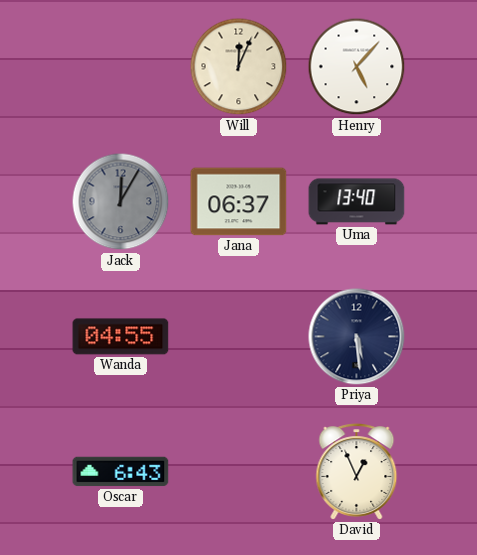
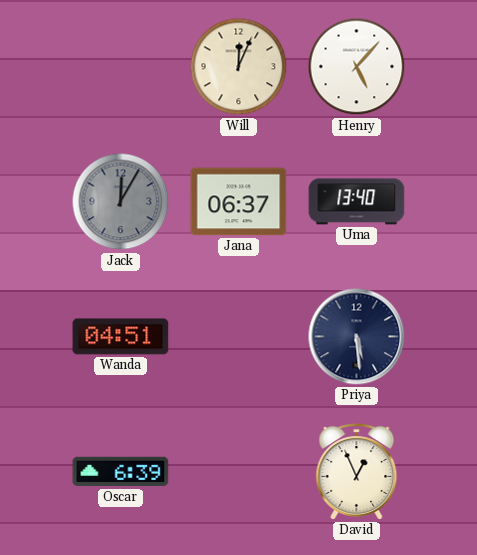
Wanda: 04:55 -> 04:51 (121, 337)
Oscar: 6:43 -> 6:39 (121, 472)
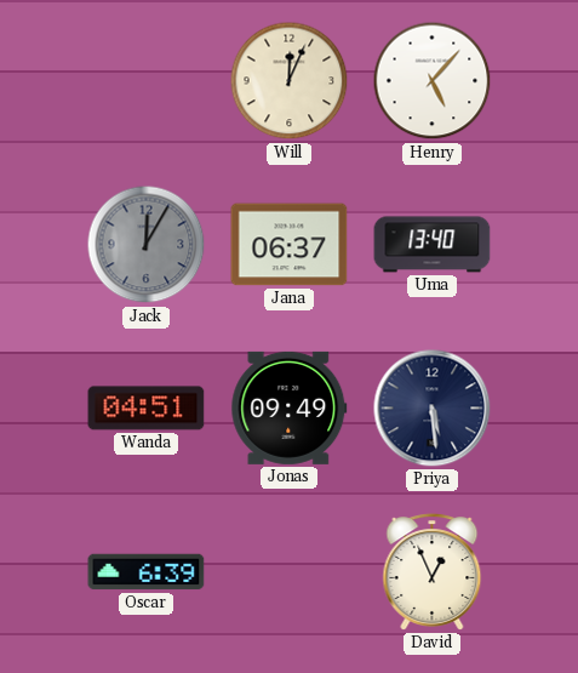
Jonas: none -> 09:49 (290, 407)
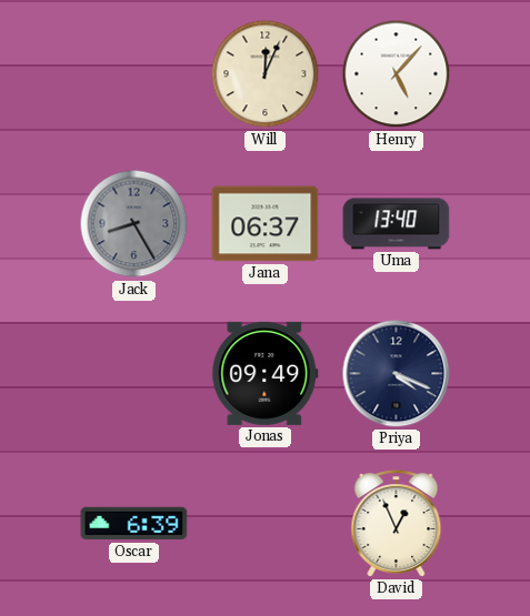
Jack: 12:05 -> 8:25 (134, 224)
Wanda: 04:51 -> none (147, 409)
Priya: 5:29 -> 4:19 (397, 374)
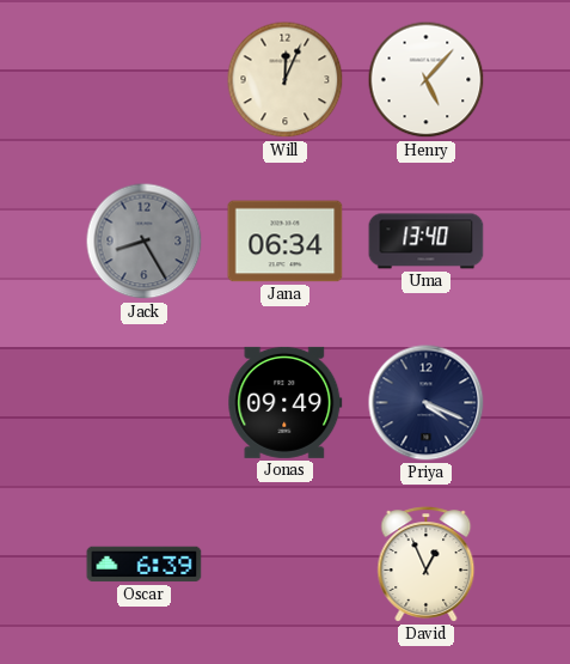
Jana: 06:37 -> 06:34 (286, 242)
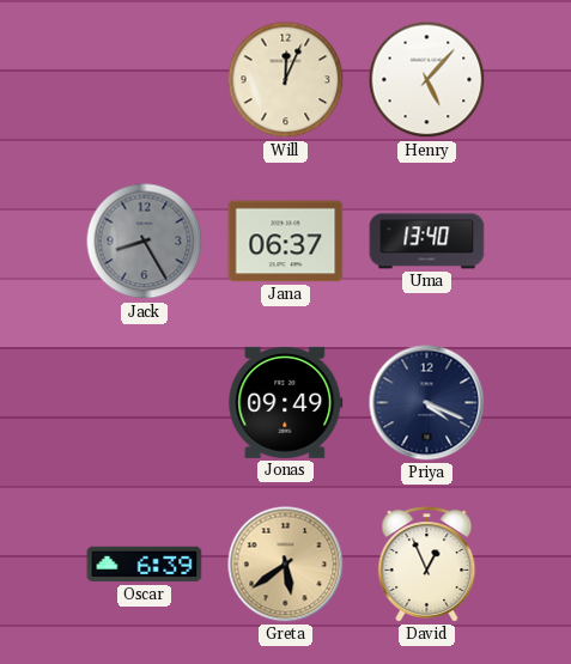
Jana: 06:34 -> 06:37 (286, 242)
Greta: none -> 5:39 (286, 565)
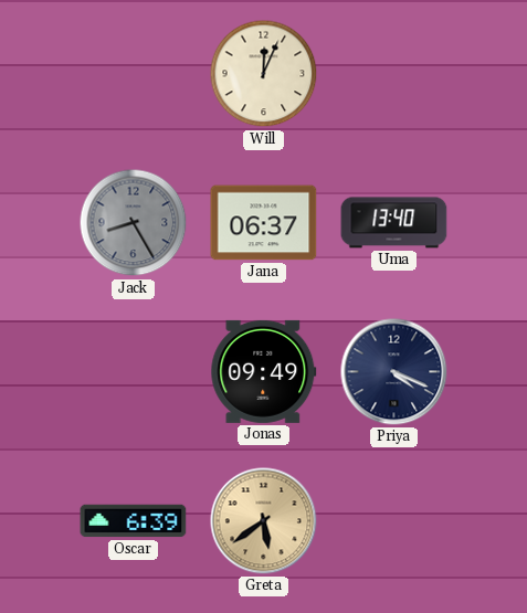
Henry: 5:07 -> none (427, 80)
David: 12:56 -> none (427, 565)
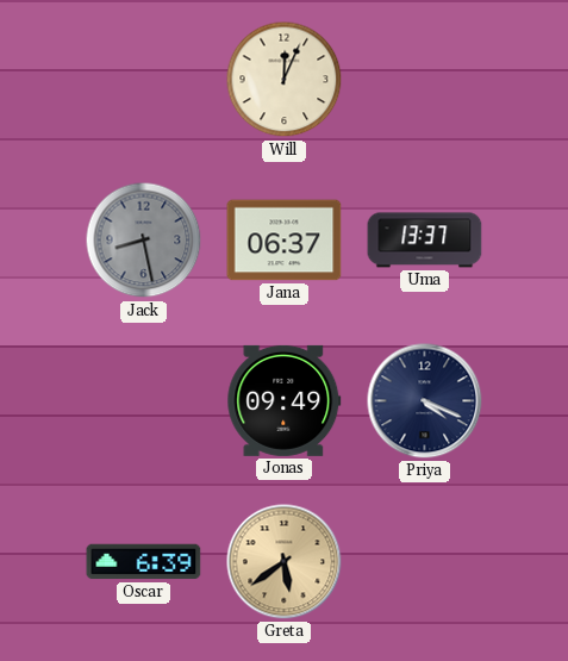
Jack: 8:25 -> 8:28 (144, 241)
Uma: 13:40 -> 13:37 (425, 241)
